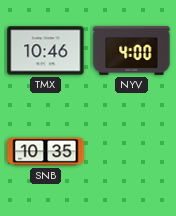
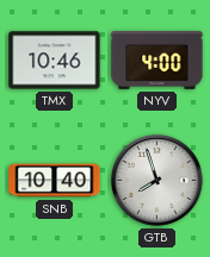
SNB: 10:35 -> 10:40 (55, 181)
GTB: none -> 7:57 (156, 180)
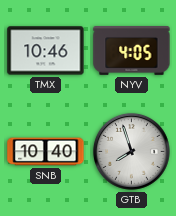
NYV: 4:00 -> 4:05 (132, 51)
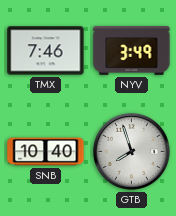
TMX: 10:46 -> 7:46 (46, 51)
NYV: 4:05 -> 3:49 (132, 51)
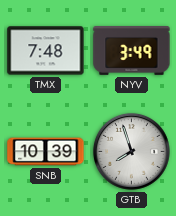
TMX: 7:46 -> 7:48 (46, 51)
SNB: 10:40 -> 10:39 (46, 152)
